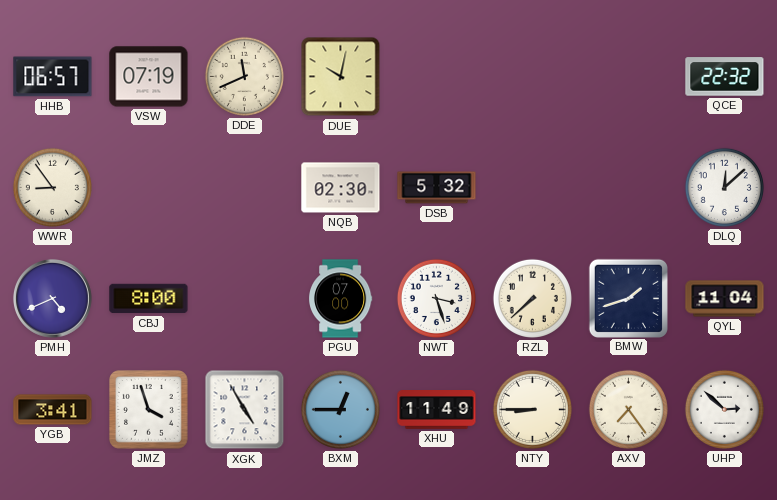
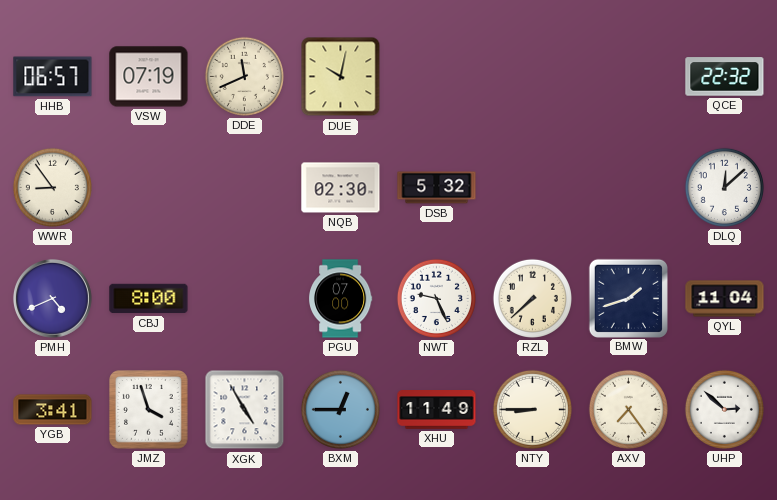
NWT: 3:27 -> 9:26 (436, 298)
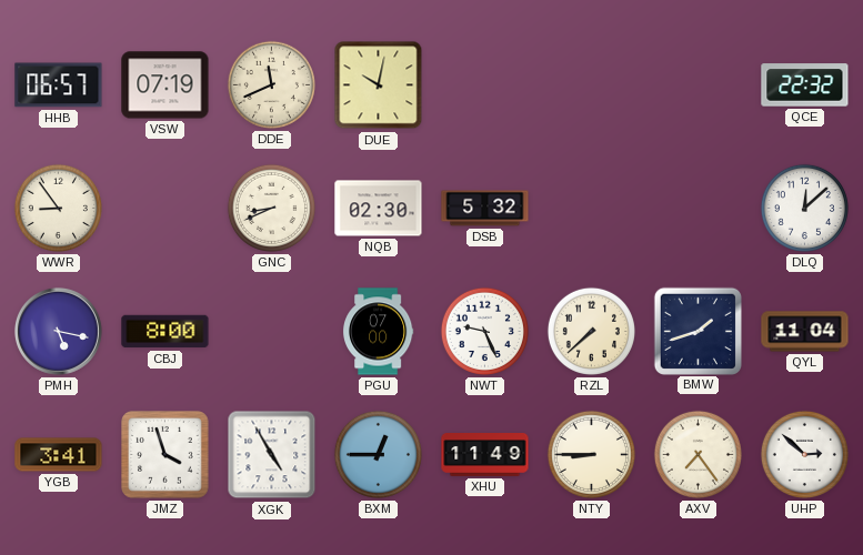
GNC: none -> 8:41 (271, 208)
PMH: 4:41 -> 5:17 (58, 331)
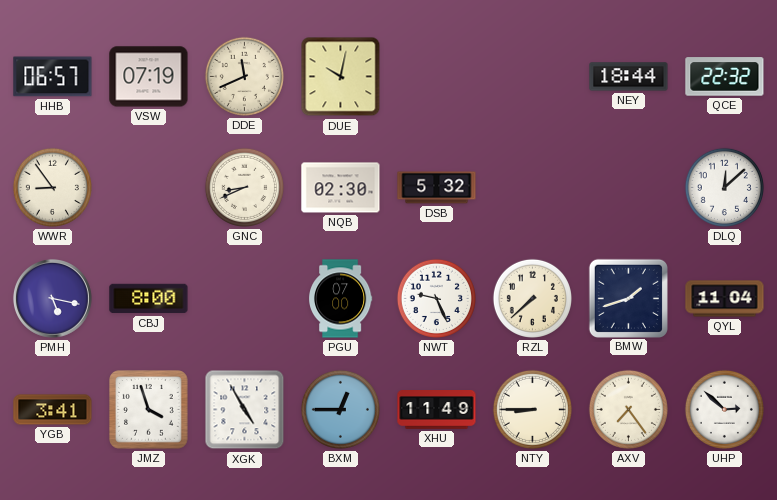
NEY: none -> 18:44 (629, 77)
